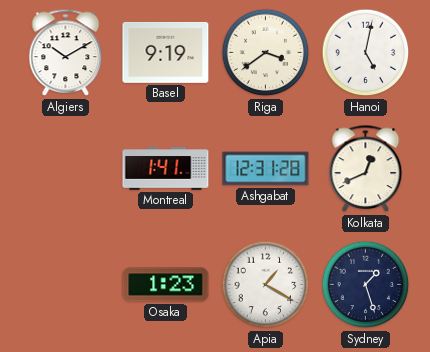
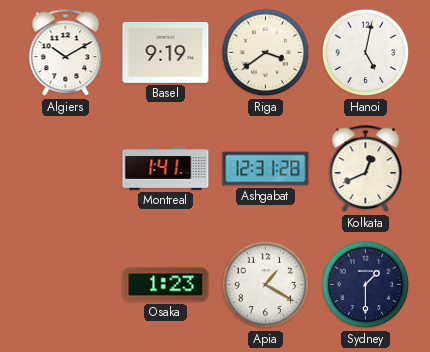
Sydney: 1:27 -> 1:30 (366, 285)
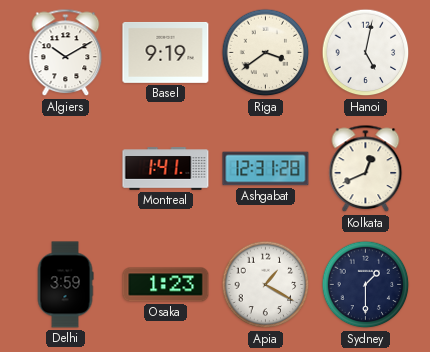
Delhi: none -> 3:59 (65, 285)
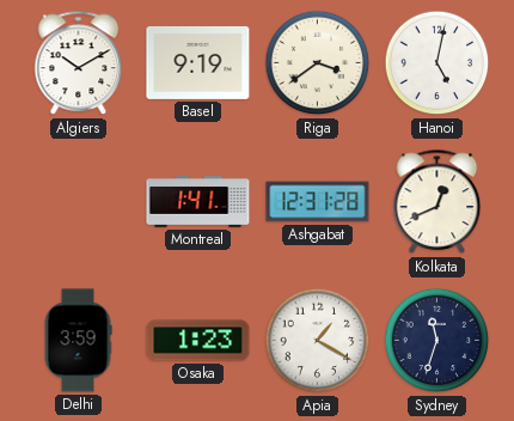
Sydney: 1:30 -> 11:33 (437, 341)
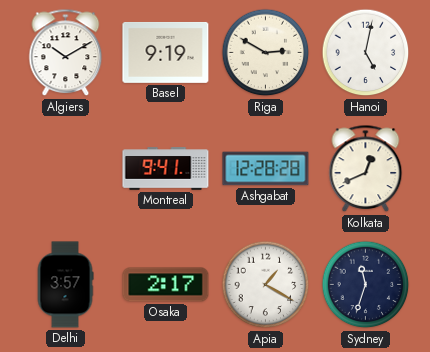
Riga: 3:39 -> 2:50 (266, 53)
Montreal: 1:41 -> 9:41 (166, 169)
Ashgabat: 12:31 -> 12:28 (266, 169)
Delhi: 3:59 -> 3:57 (65, 285)
Osaka: 1:23 -> 2:17 (166, 285)
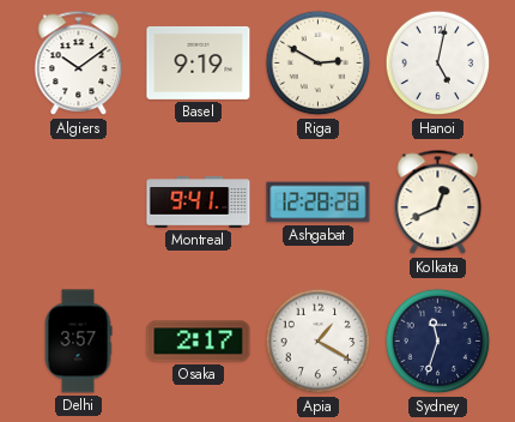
Algiers: 10:10 -> 10:09 (79, 64)
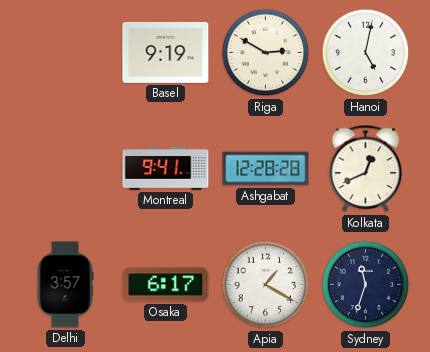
Algiers: 10:09 -> none (79, 64)
Osaka: 2:17 -> 6:17 (166, 285)
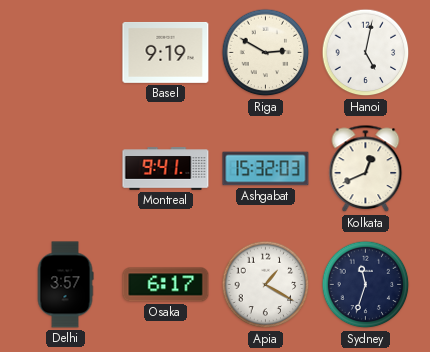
Ashgabat: 12:28 -> 15:32 (266, 169)
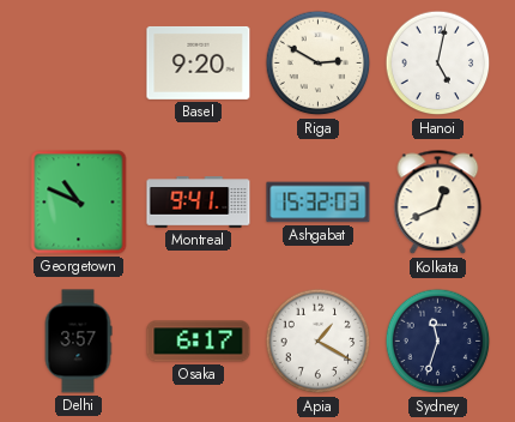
Basel: 9:19 -> 9:20 (199, 62)
Georgetown: none -> 10:49 (79, 203)
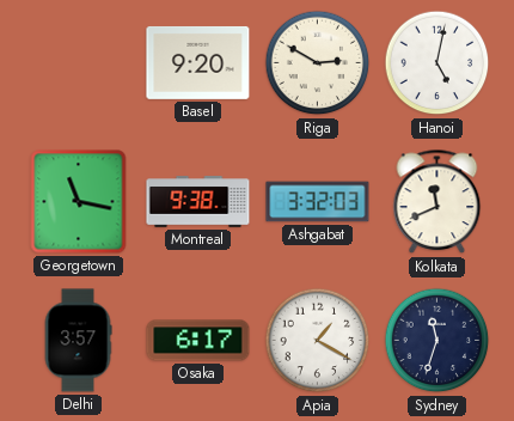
Georgetown: 10:49 -> 11:17 (79, 202)
Montreal: 9:41 -> 9:38 (198, 202)
Ashgabat: 15:32 -> 3:32 (318, 202)
Kolkata: 12:41 -> 11:41 (437, 202)
